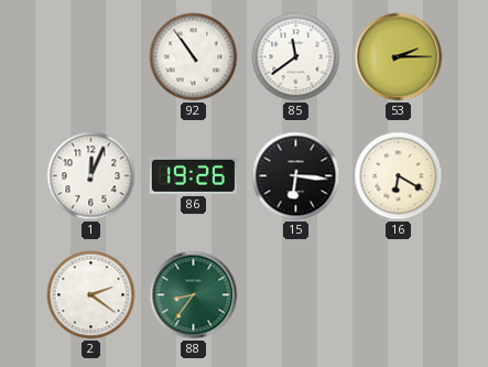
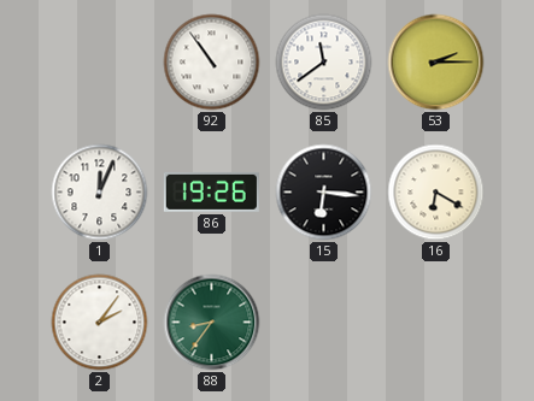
2: 2:21 -> 2:06 (100, 323)
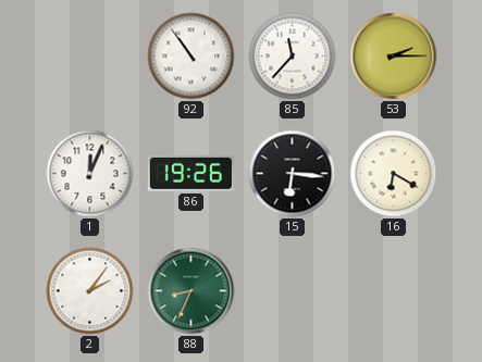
85: 11:39 -> 11:37 (293, 57)
88: 8:36 -> 8:34 (191, 291)
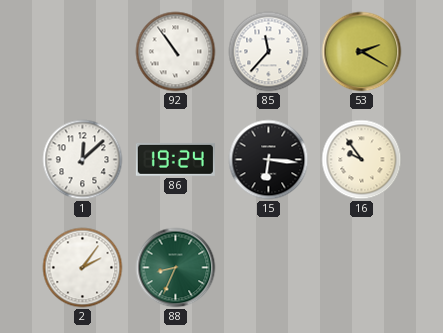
53: 2:15 -> 2:20 (362, 52)
1: 12:04 -> 12:08 (83, 160)
86: 19:26 -> 19:24 (175, 159)
16: 6:20 -> 9:54 (362, 160)
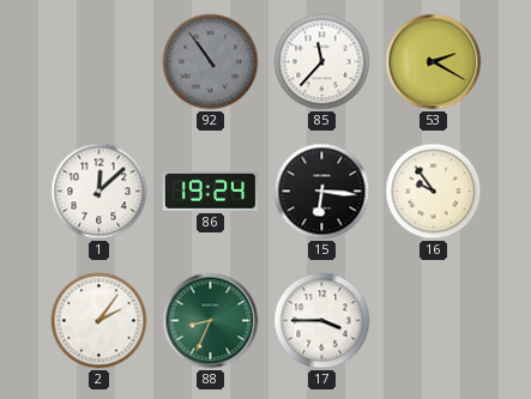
92 dial: white -> grey (211, 62)
17: none -> 3:45 (322, 321)
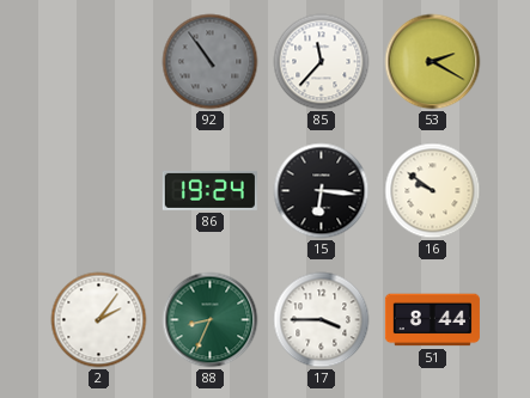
1: 12:08 -> none (99, 192)
16: 9:54 -> 9:51 (433, 191)
51: none -> 8:44 (432, 320)
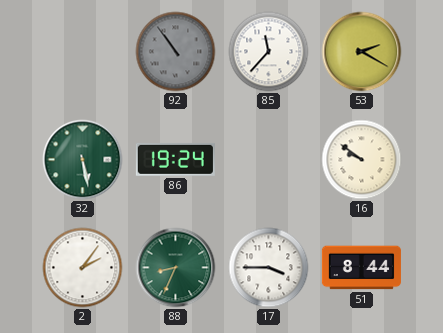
32: none -> 5:28 (83, 160)
15: 6:16 -> none (322, 191)
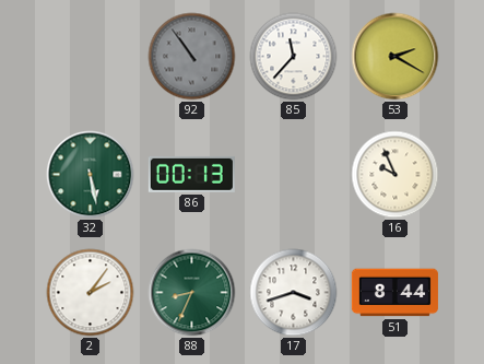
86: 19:24 -> 00:13 (191, 174)
16: 9:51 -> 9:56 (396, 175)
17: 3:45 -> 3:42 (294, 293)
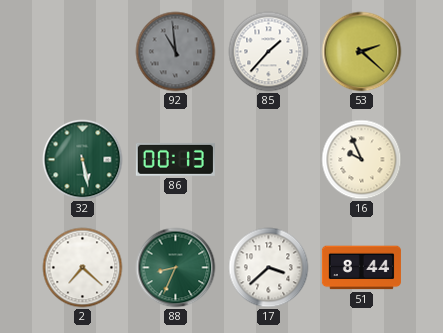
92: 10:54 -> 10:59 (176, 52)
85: 11:37 -> 1:37 (269, 52)
53: 2:20 -> 2:22 (362, 52)
2: 2:06 -> 7:22 (83, 268)
17: 3:42 -> 3:38 (269, 268)
